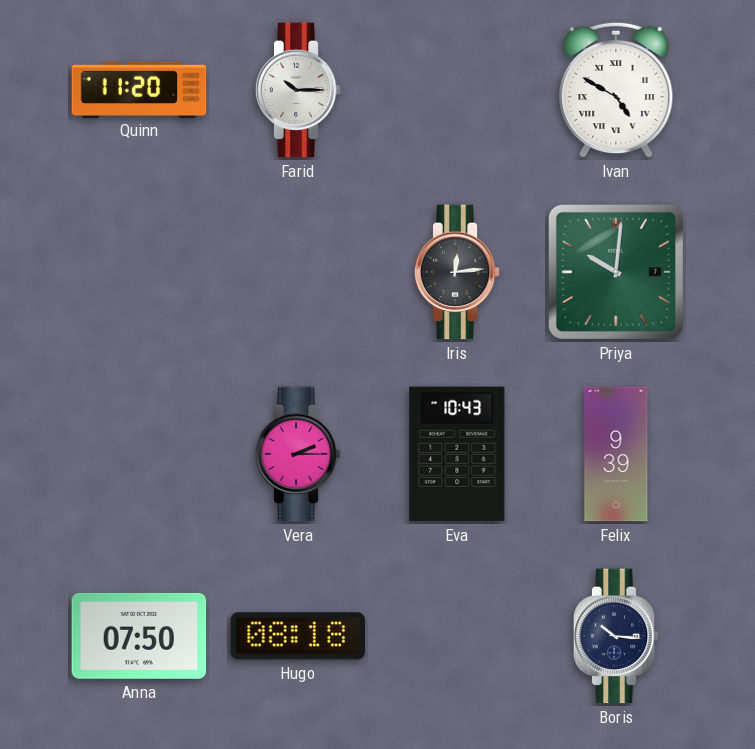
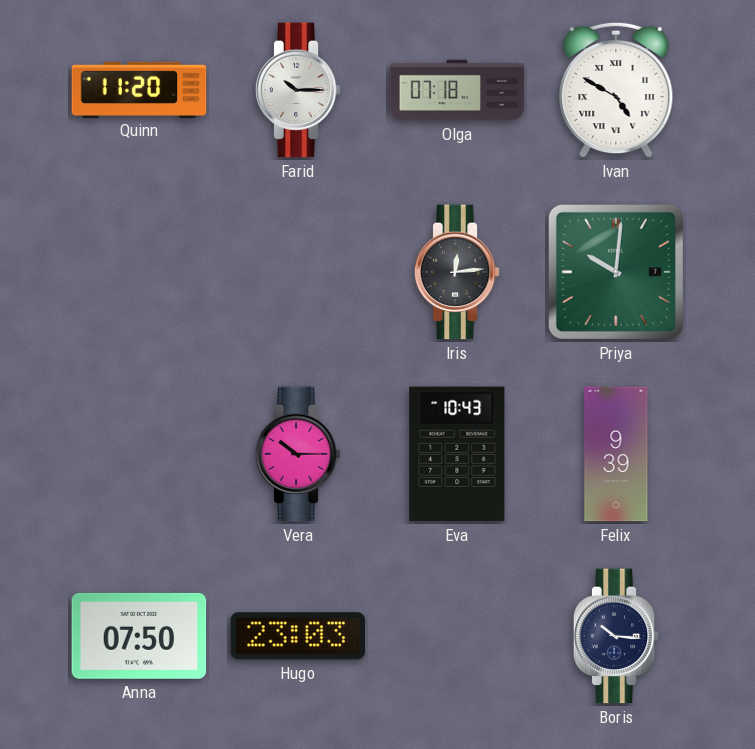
Olga: none -> 07:18 (457, 90)
Vera: 2:15 -> 10:15 (298, 454)
Hugo: 08:18 -> 23:03 (298, 636)
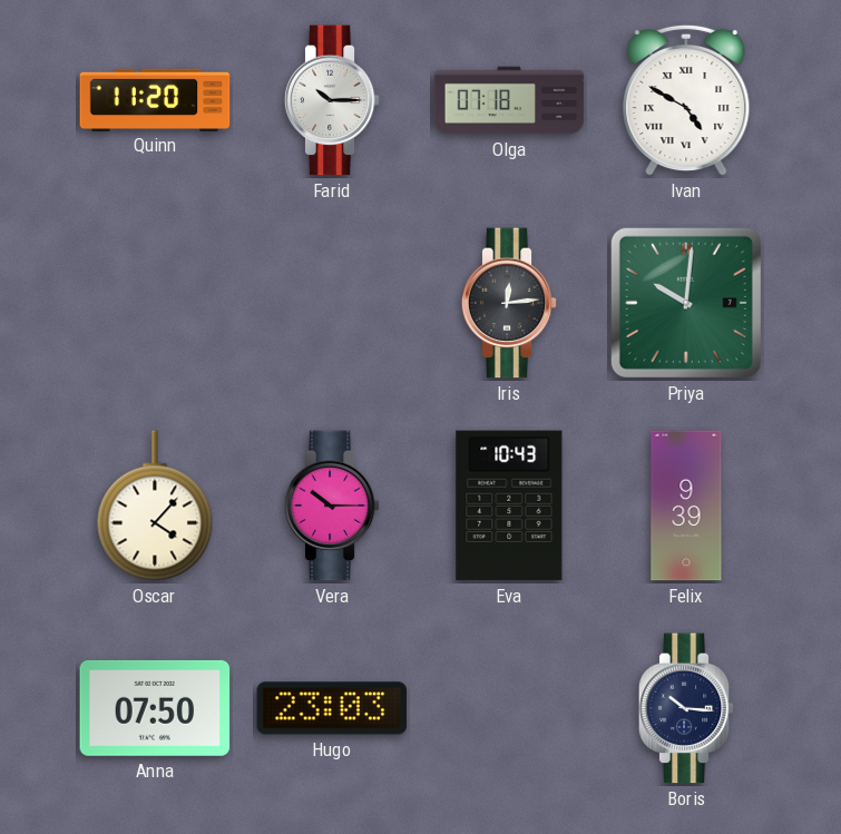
Oscar: none -> 4:07 (155, 506)
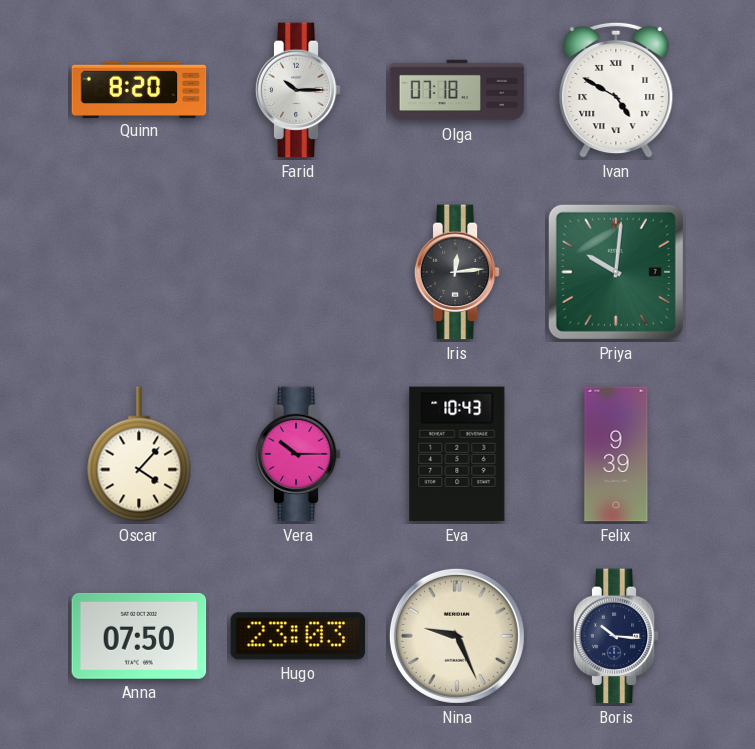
Quinn: 11:20 -> 8:20 (139, 89)
Nina: none -> 9:26 (457, 636)
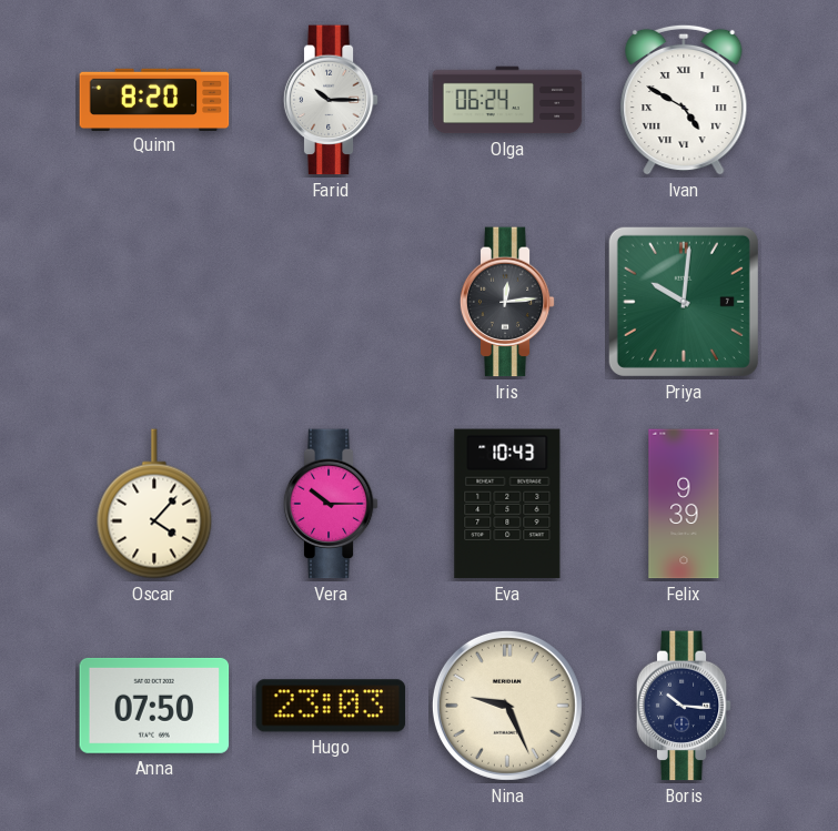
Olga: 07:18 -> 06:24 (507, 100)
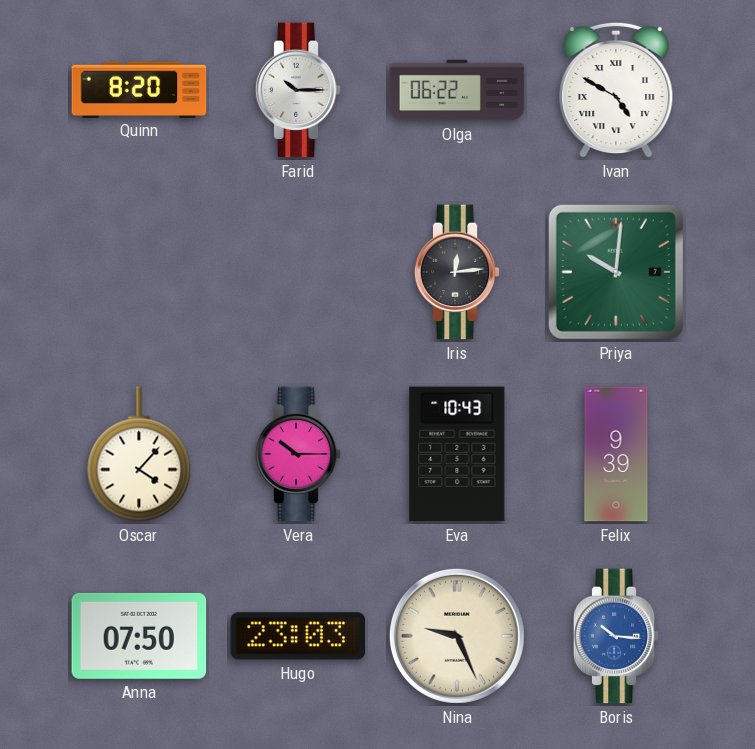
Olga: 06:24 -> 06:22 (457, 90)
Boris dial: navy -> blue (616, 636)
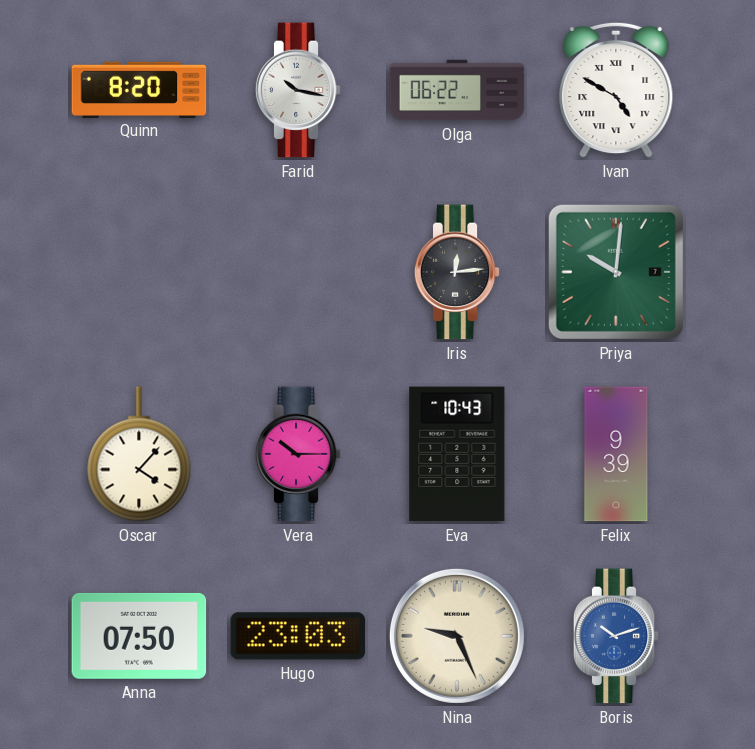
Farid: 10:15 -> 10:17 (298, 90)
Boris: 10:16 -> 10:12 (616, 636)
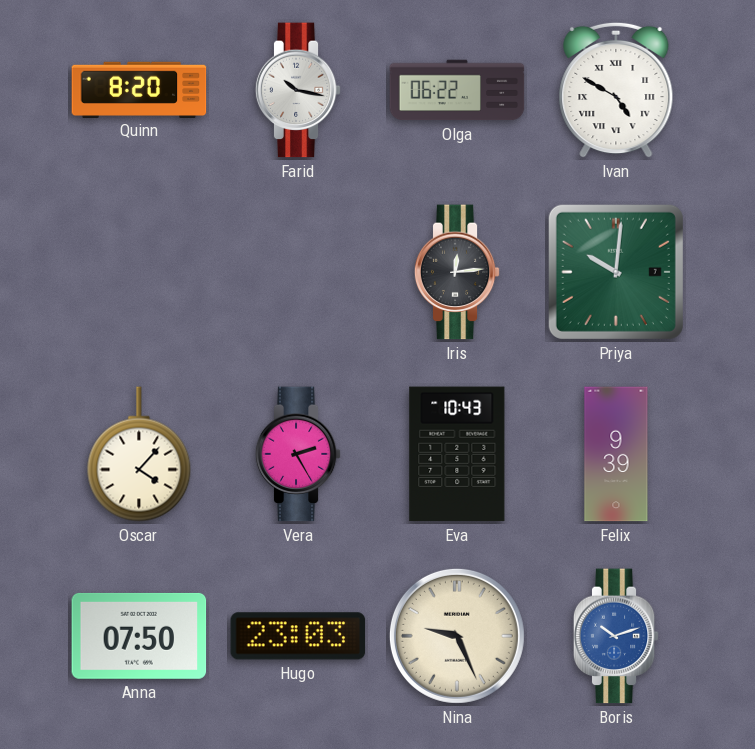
Vera: 10:15 -> 2:25 (298, 454)
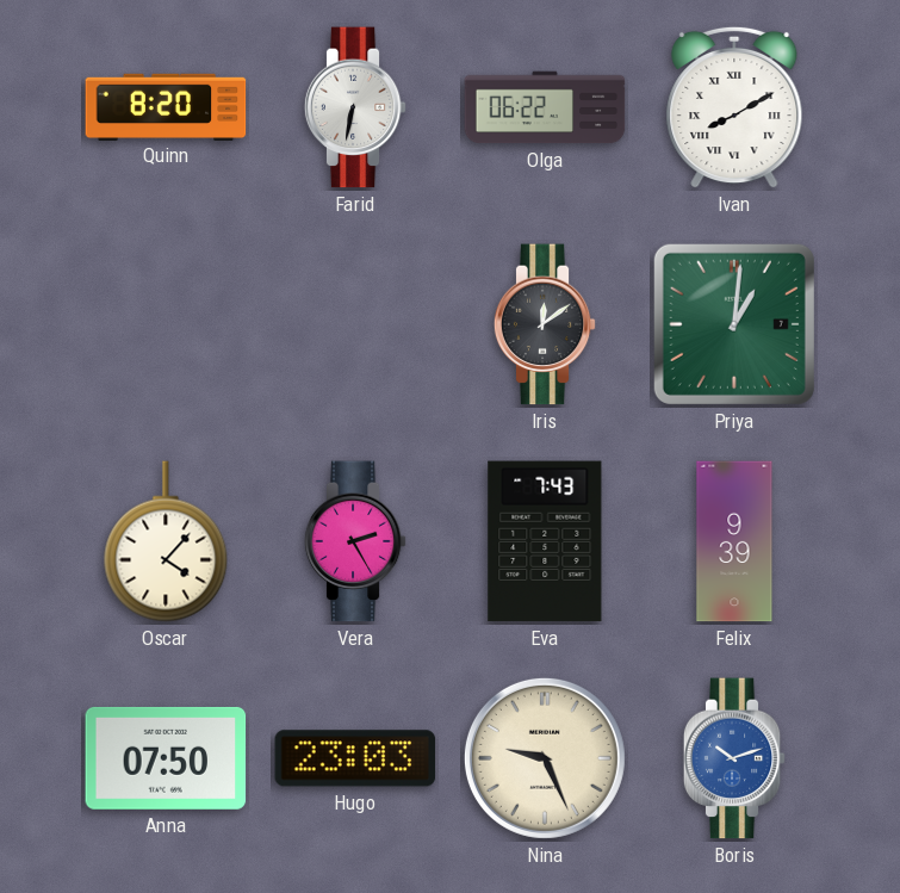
Farid: 10:17 -> 6:32 (355, 107)
Ivan: 4:50 -> 8:10 (734, 107)
Iris: 12:14 -> 12:09 (545, 324)
Priya: 10:01 -> 1:01 (734, 324)
Eva: 10:43 -> 7:43 (545, 541)
